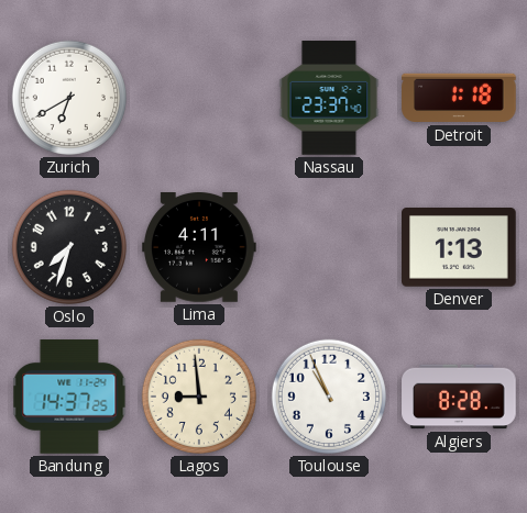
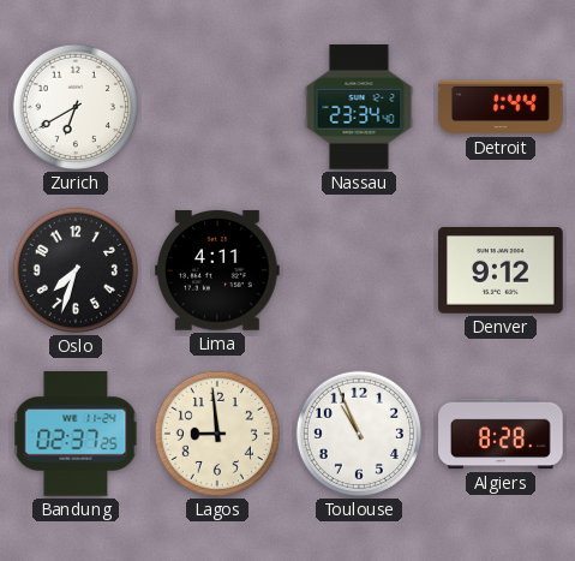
Nassau: 23:37 -> 23:34 (359, 107)
Detroit: 1:18 -> 1:44 (501, 107)
Denver: 1:13 -> 9:12 (501, 271)
Bandung: 14:37 -> 02:37 (76, 434)
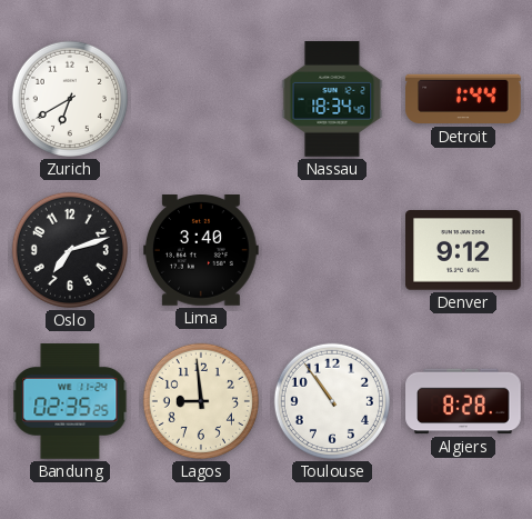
Nassau: 23:34 -> 18:34 (332, 99)
Oslo: 7:33 -> 7:12 (70, 250)
Lima: 4:11 -> 3:40 (201, 251)
Bandung: 02:37 -> 02:35 (70, 401)
Toulouse: 10:56 -> 10:54 (332, 401)
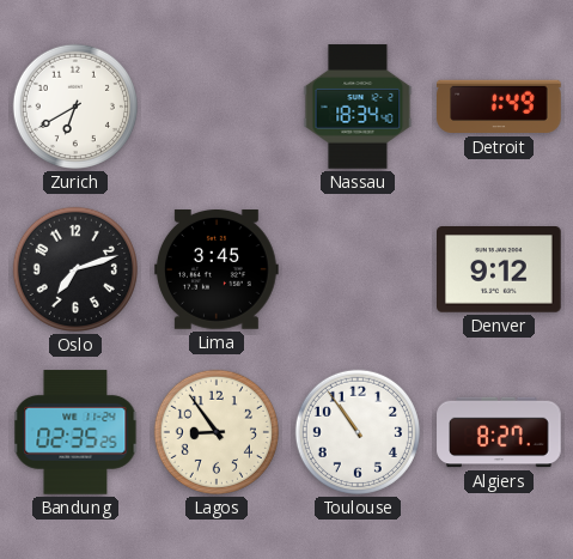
Detroit: 1:44 -> 1:49 (499, 107)
Lima: 3:40 -> 3:45 (217, 271)
Lagos: 8:59 -> 8:54 (217, 432)
Algiers: 8:28 -> 8:27 (499, 432)
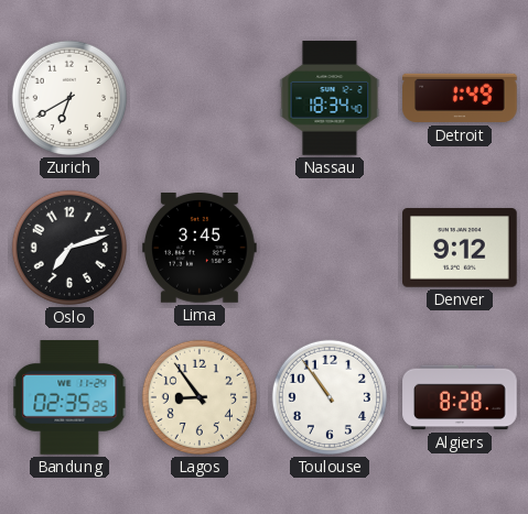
Algiers: 8:27 -> 8:28 (460, 397)
